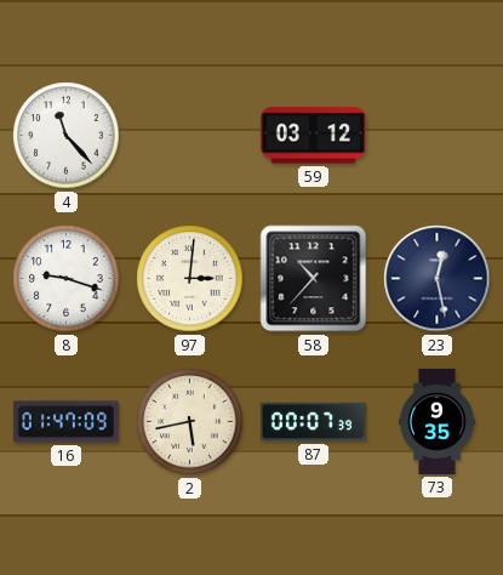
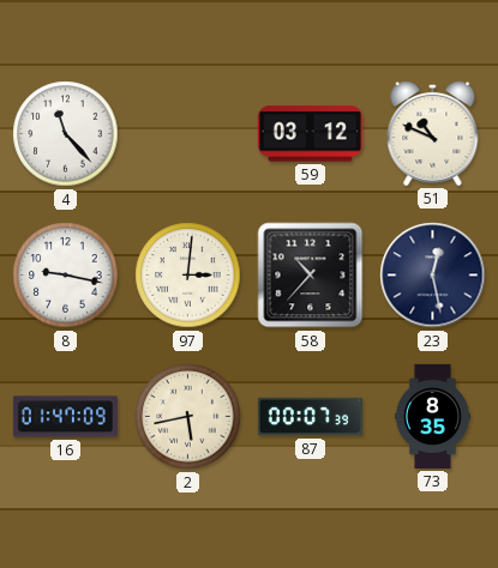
51: none -> 10:49 (433, 133)
8: 9:18 -> 9:17 (66, 276)
73: 9:35 -> 8:35 (432, 416)
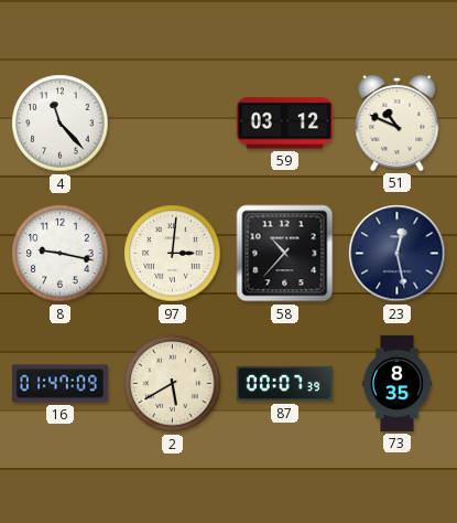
2: 5:43 -> 5:40 (173, 384)
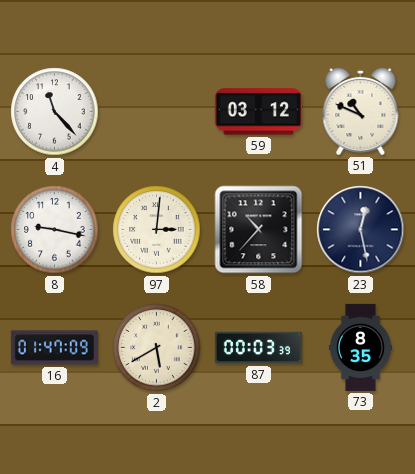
87: 00:07 -> 00:03 (258, 348)
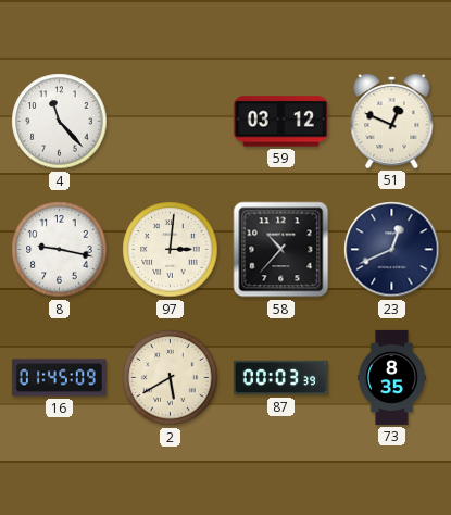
51: 10:49 -> 12:49 (392, 121)
23: 12:28 -> 12:41 (392, 250)
16: 01:47 -> 01:45 (59, 378)
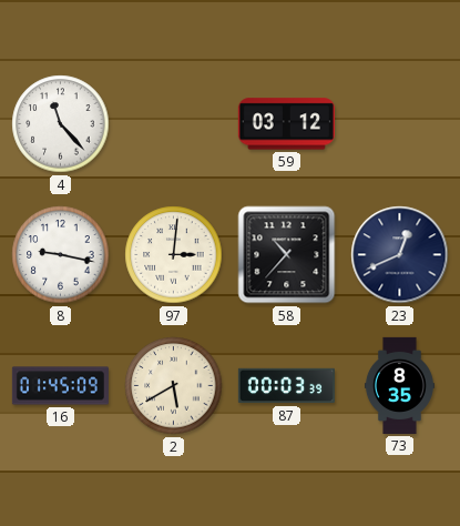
51: 12:49 -> none (392, 121)
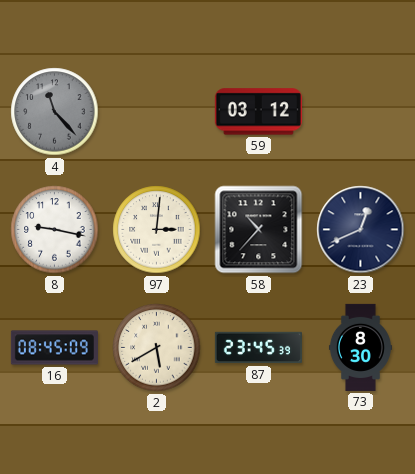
4 dial: white -> grey (55, 112)
16: 01:45 -> 08:45 (54, 348)
87: 00:03 -> 23:45 (258, 348)
73: 8:35 -> 8:30 (360, 347)
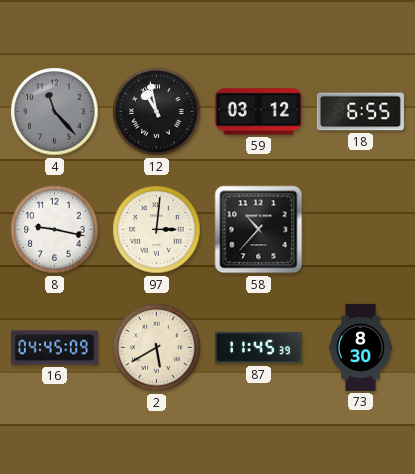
12: none -> 10:58 (157, 112)
18: none -> 6:55 (360, 112)
23: 12:41 -> none (361, 230)
16: 08:45 -> 04:45 (54, 348)
87: 23:45 -> 11:45 (258, 348)
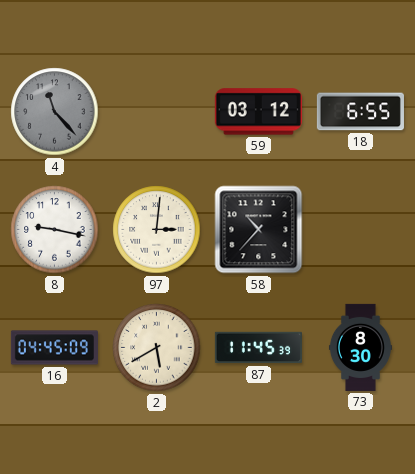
12: 10:58 -> none (157, 112)
